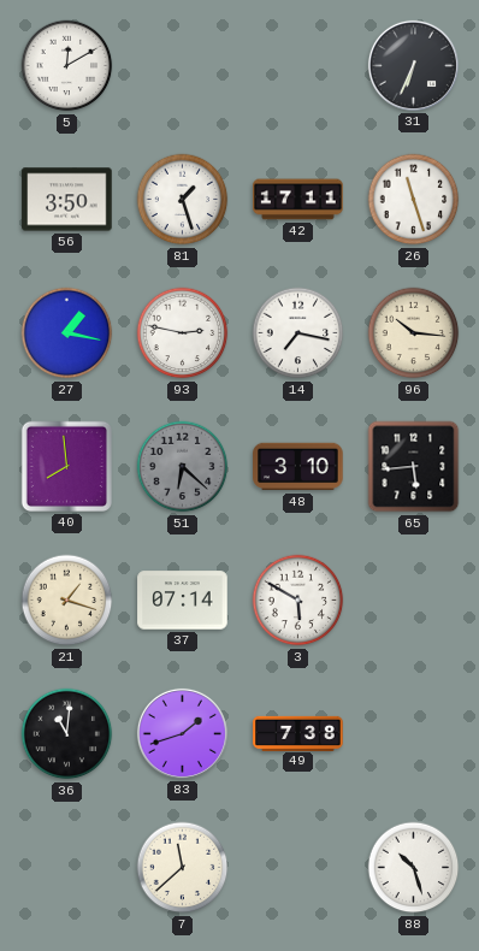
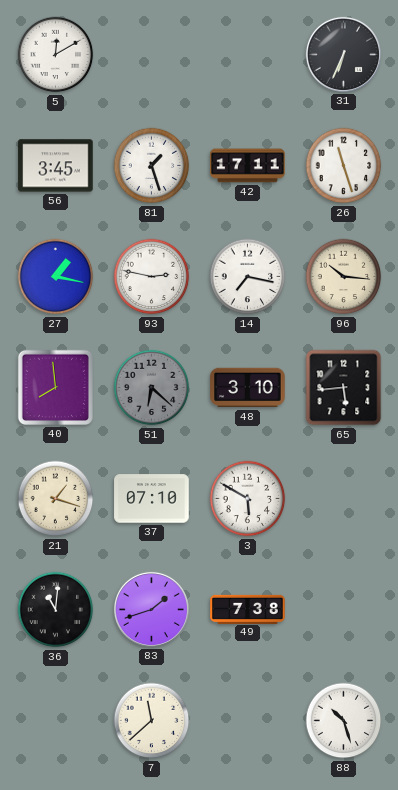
56: 3:50 -> 3:45 (56, 166)
37: 07:14 -> 07:10 (152, 499)
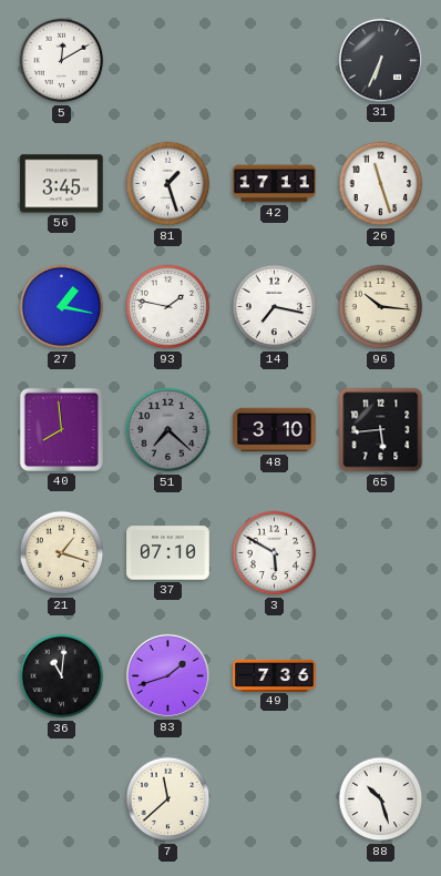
93: 2:47 -> 1:47 (168, 307)
51: 6:22 -> 7:22 (168, 430)
49: 7:38 -> 7:36 (275, 675)
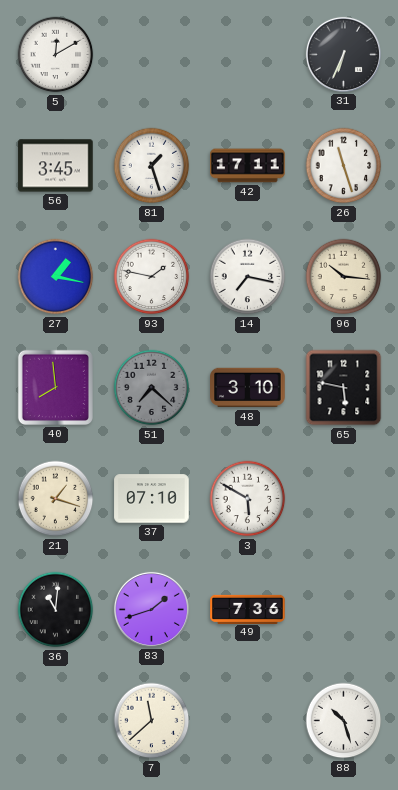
65: 5:44 -> 5:47 (344, 388)
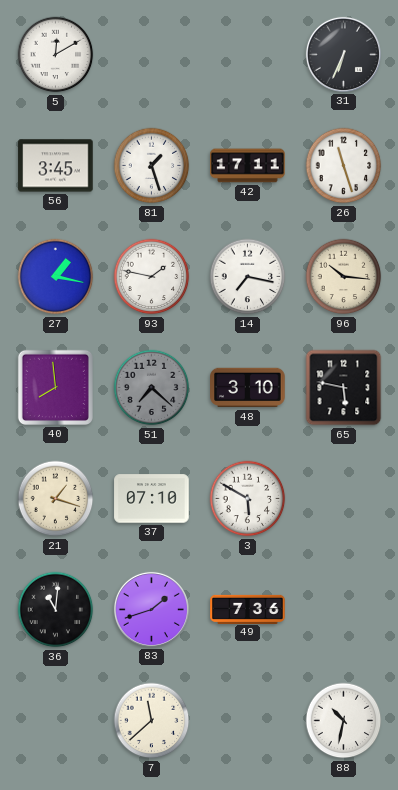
88: 10:27 -> 10:32 (344, 721)
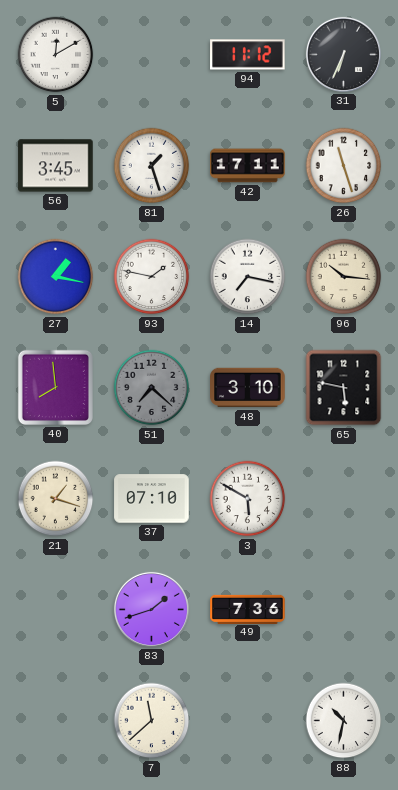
94: none -> 11:12 (248, 55)
36: 11:01 -> none (56, 610)
